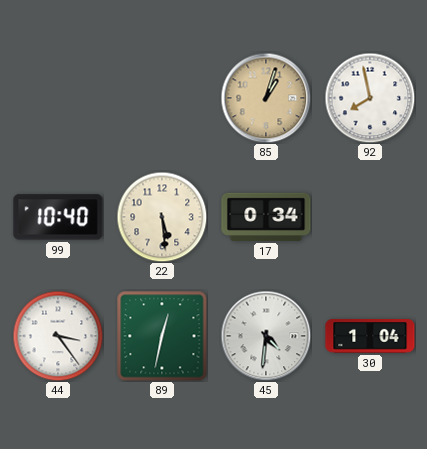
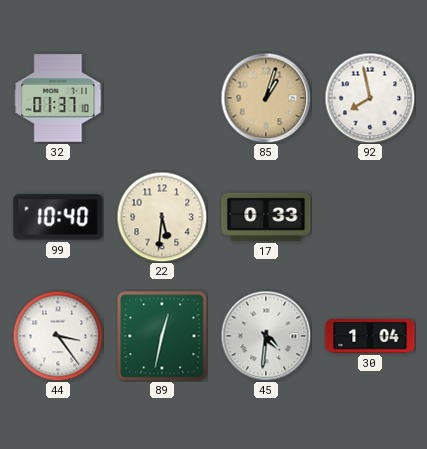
32: none -> 01:37 (58, 98)
22: 5:29 -> 5:31 (162, 217)
17: 0:34 -> 0:33 (266, 217)
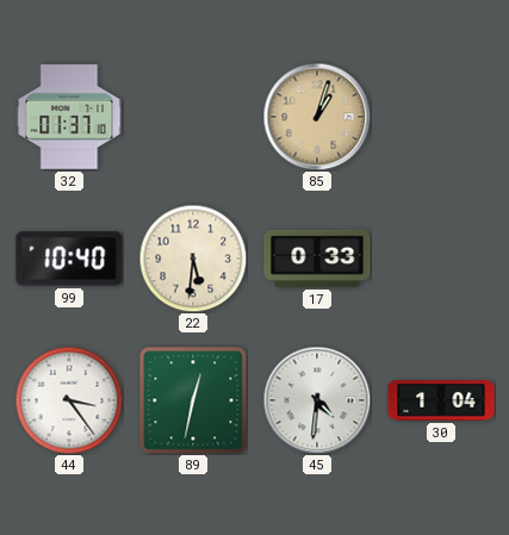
92: 7:58 -> none (370, 98)
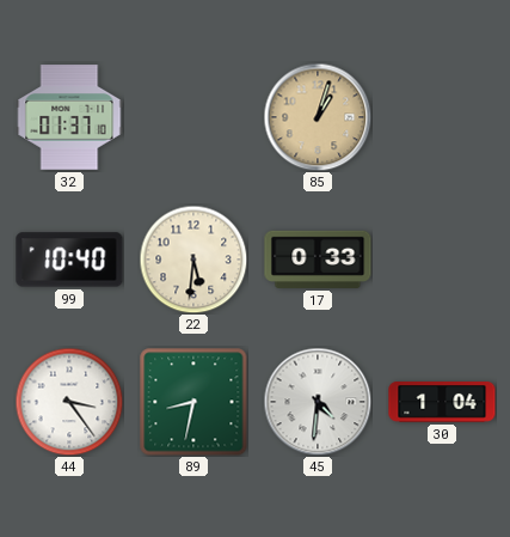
89: 12:32 -> 8:32 (193, 402)
